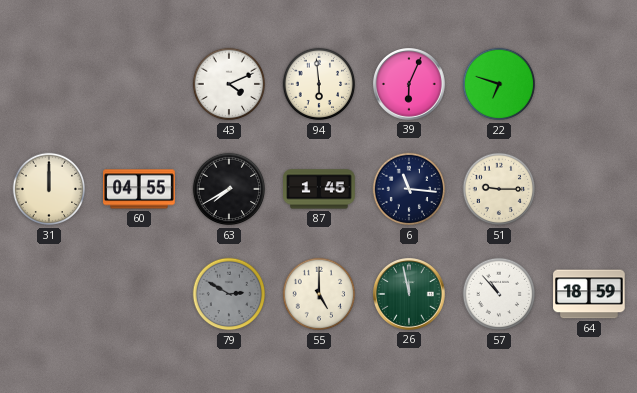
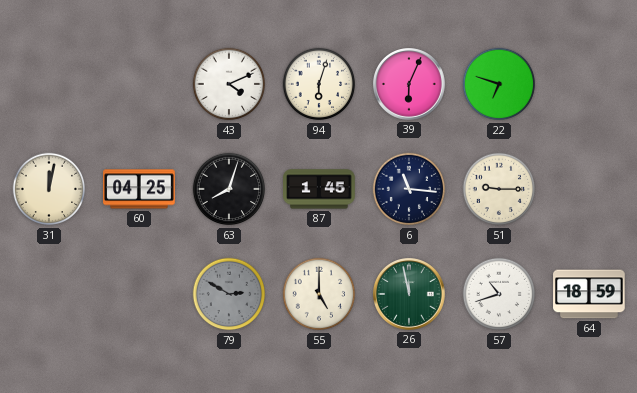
94: 5:59 -> 6:03 (319, 84)
31: 12:00 -> 12:02 (49, 189)
60: 04:55 -> 04:25 (139, 189)
63: 7:40 -> 8:03 (229, 189)
57: 10:53 -> 10:42 (499, 294)
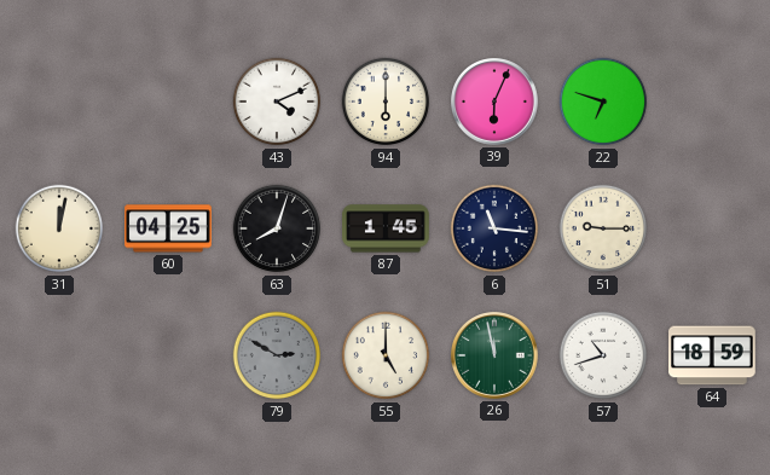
94: 6:03 -> 6:00 (386, 102)
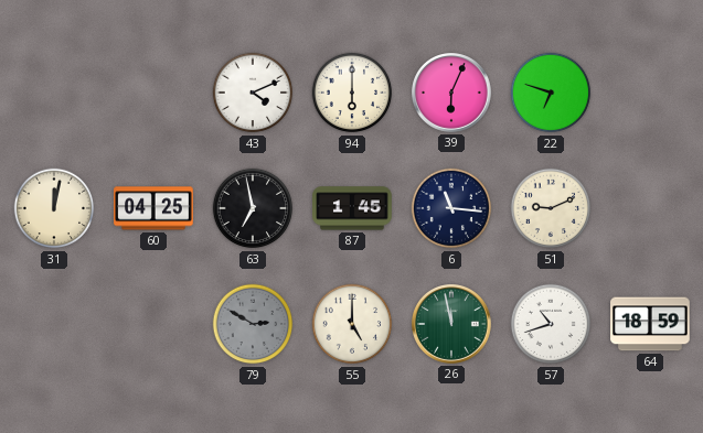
63: 8:03 -> 6:58 (253, 208)
51: 9:15 -> 9:11 (551, 208)
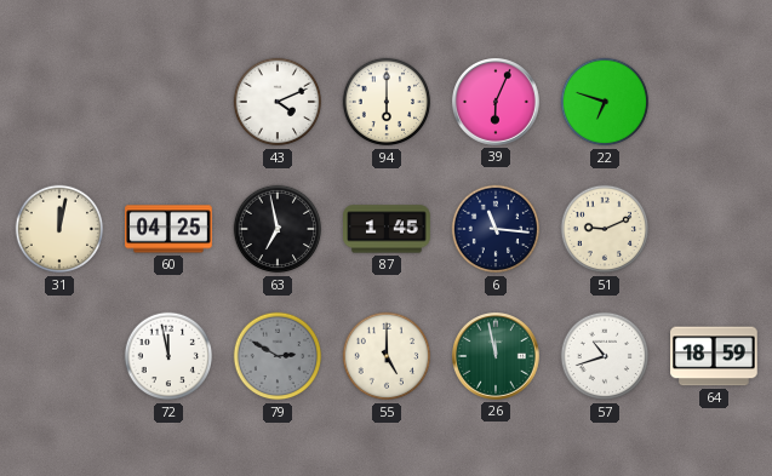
72: none -> 11:58 (168, 356)
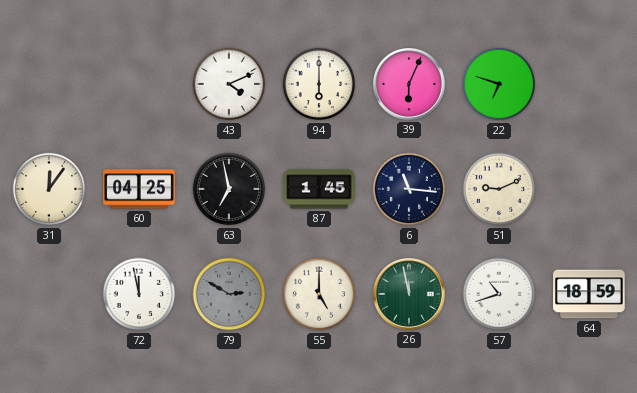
31: 12:02 -> 12:06 (49, 189)
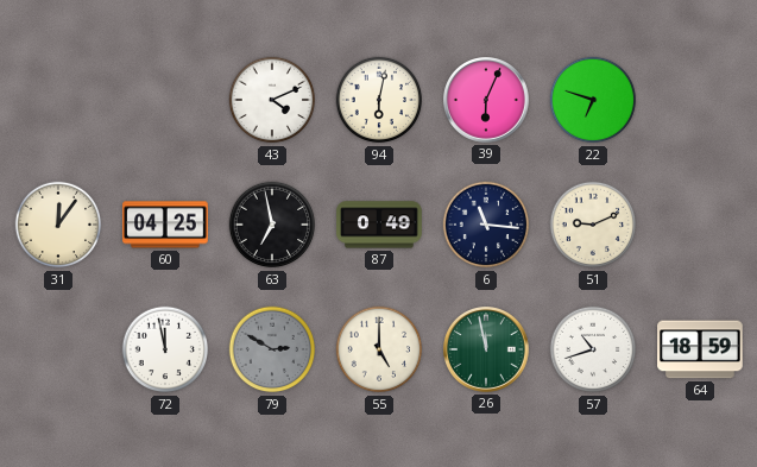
94: 6:00 -> 6:02 (379, 100)
87: 1:45 -> 0:49 (379, 225)
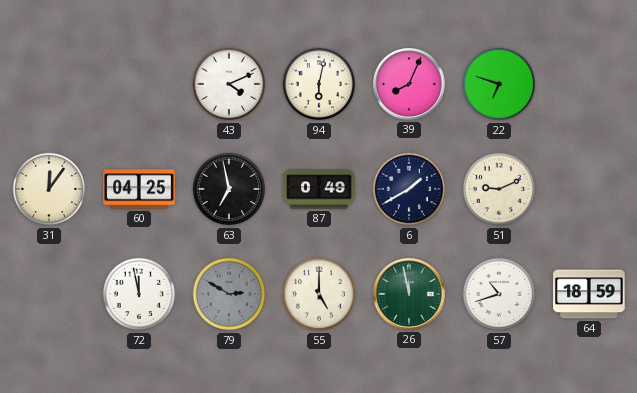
39: 6:04 -> 8:04 (410, 85)
6: 11:16 -> 1:40 (409, 189)
